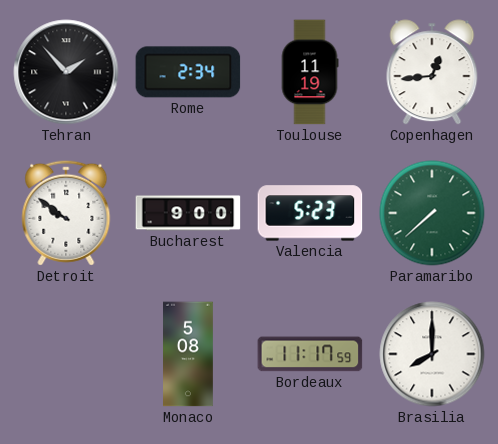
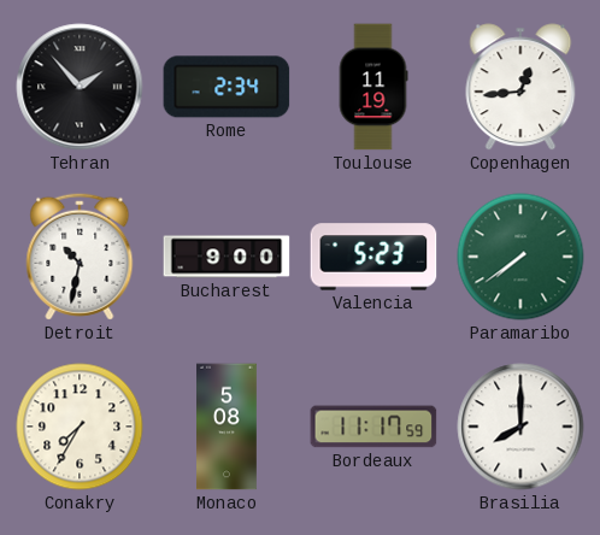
Detroit: 9:51 -> 10:32 (80, 257)
Paramaribo: 7:38 -> 7:39 (520, 257)
Conakry: none -> 7:35 (80, 427)
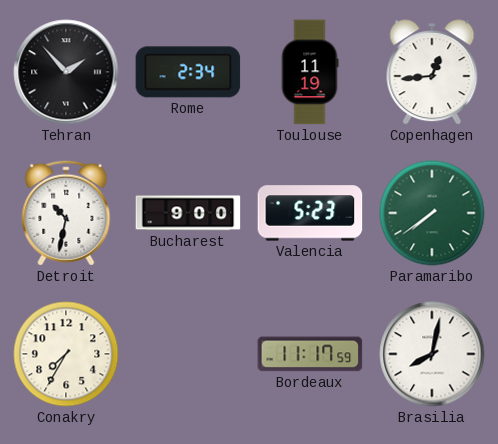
Monaco: 5:08 -> none (228, 427)
Brasilia: 8:00 -> 8:02 (432, 354)
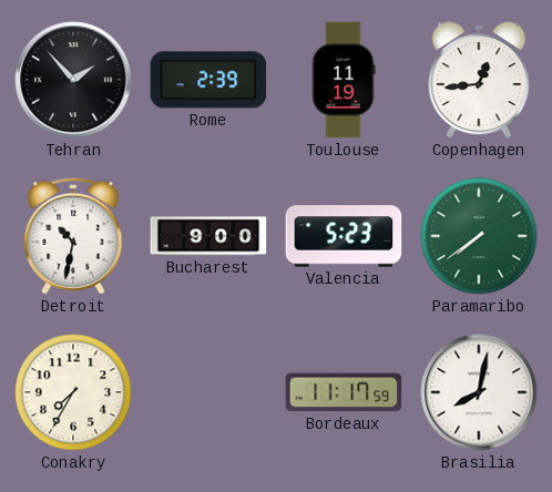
Rome: 2:34 -> 2:39 (208, 80)
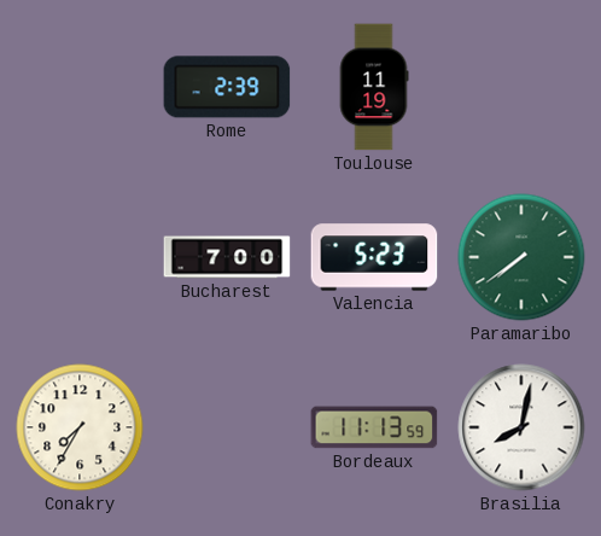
Tehran: 1:53 -> none (73, 80)
Copenhagen: 12:44 -> none (479, 80)
Detroit: 10:32 -> none (73, 236)
Bucharest: 9:00 -> 7:00 (227, 257)
Bordeaux: 11:17 -> 11:13 (374, 427)
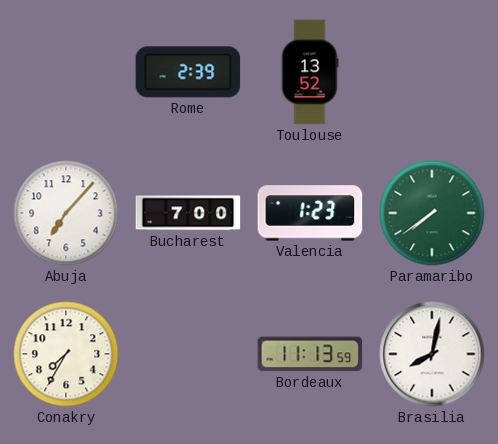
Toulouse: 11:19 -> 13:52 (310, 72)
Abuja: none -> 7:07 (66, 213)
Valencia: 5:23 -> 1:23 (310, 213)
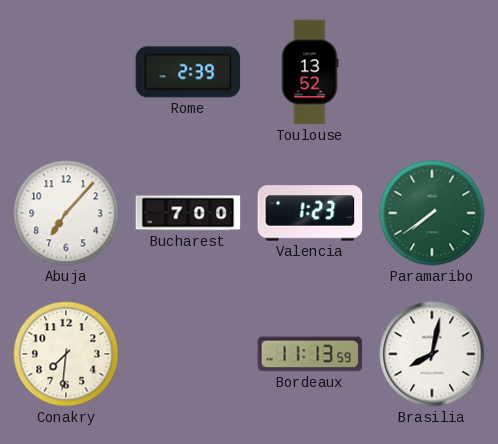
Conakry: 7:35 -> 7:31 (66, 354)
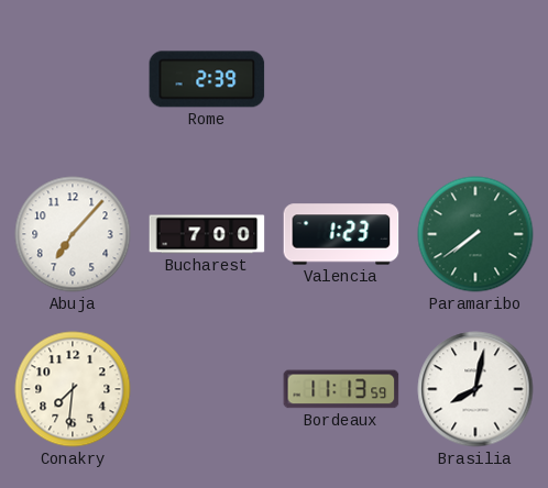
Toulouse: 13:52 -> none (310, 72)
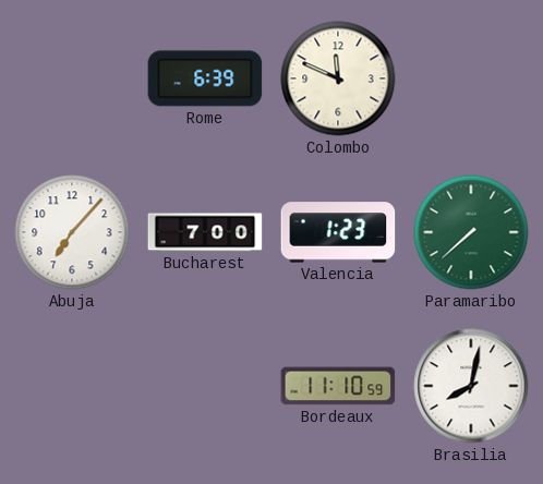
Rome: 2:39 -> 6:39 (205, 78)
Colombo: none -> 11:49 (338, 78)
Paramaribo: 7:39 -> 7:38 (471, 232)
Conakry: 7:31 -> none (73, 389)
Bordeaux: 11:13 -> 11:10 (338, 386)
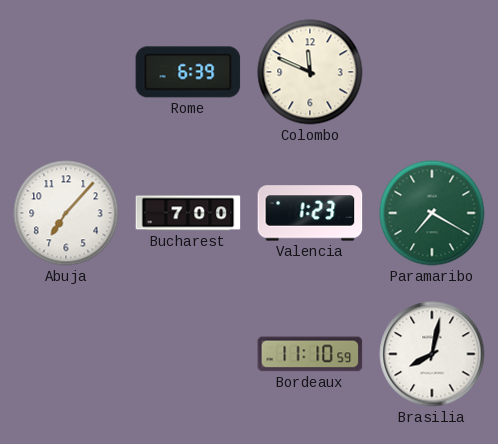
Paramaribo: 7:38 -> 7:20 (432, 213)
